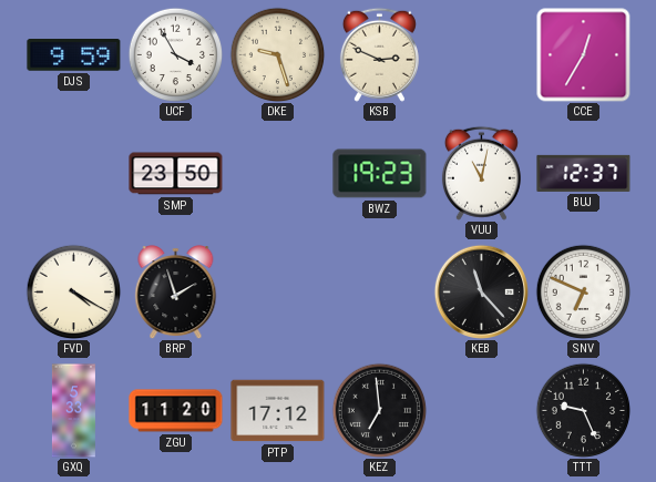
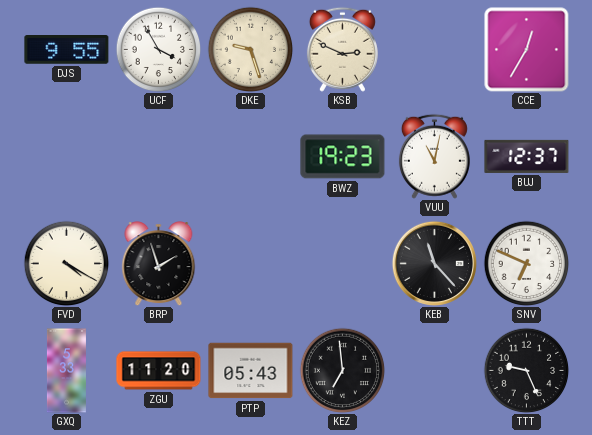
DJS: 9:59 -> 9:55 (67, 50)
SMP: 23:50 -> none (176, 174)
PTP: 17:12 -> 05:43 (251, 371)
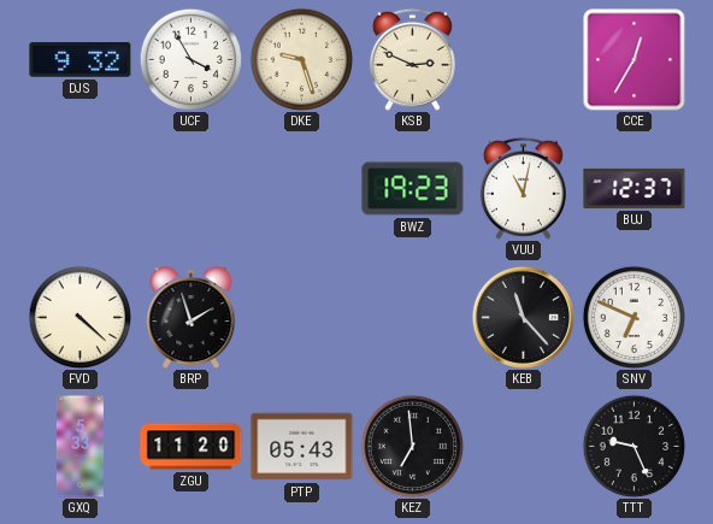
DJS: 9:55 -> 9:32 (81, 60)
FVD: 4:20 -> 4:22 (79, 317)
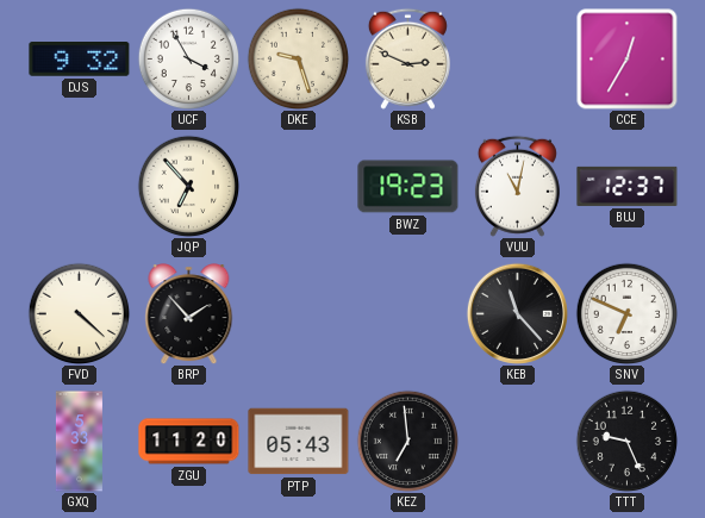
JQP: none -> 6:53 (188, 186)
BRP: 1:57 -> 1:53 (189, 314)
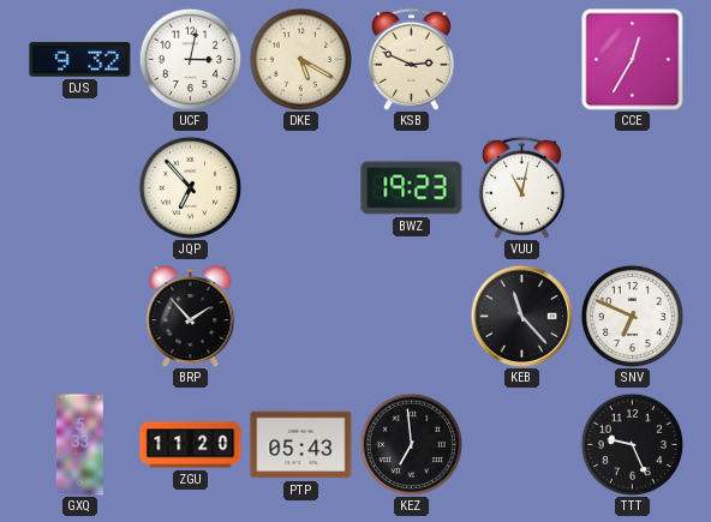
UCF: 3:55 -> 3:02 (190, 59)
DKE: 9:27 -> 5:20 (300, 59)
BUJ: 12:37 -> none (628, 186)
FVD: 4:22 -> none (79, 313)
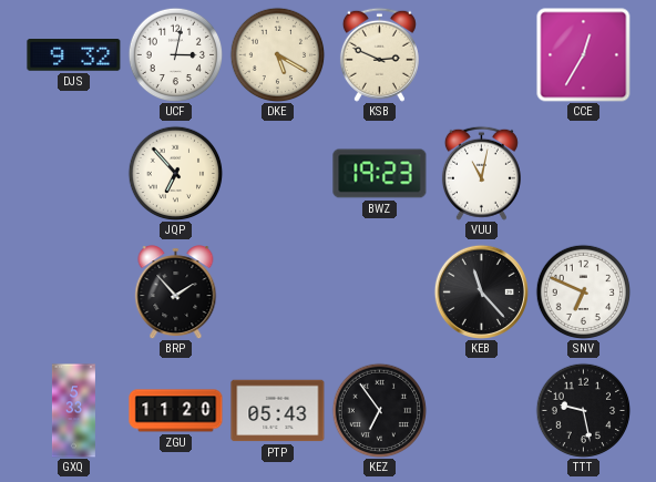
KEZ: 6:59 -> 6:54 (379, 410)
TTT: 9:26 -> 9:28 (583, 410)
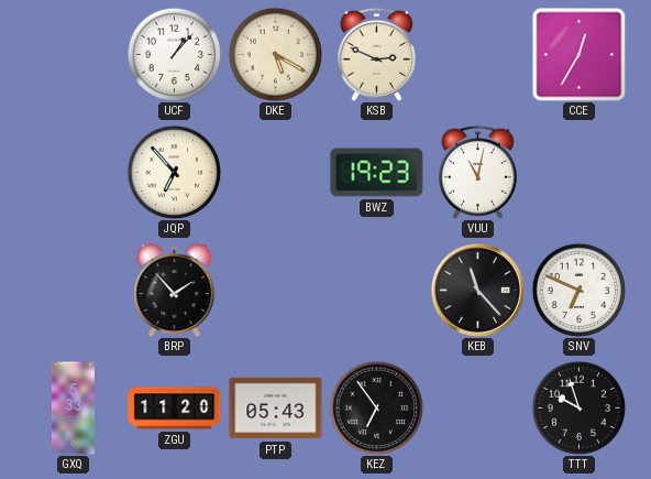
DJS: 9:32 -> none (74, 55)
UCF: 3:02 -> 1:07 (174, 54)
TTT: 9:28 -> 9:57 (578, 407)
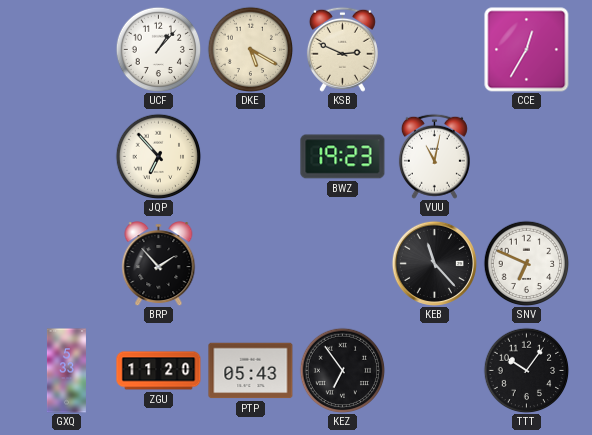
TTT: 9:57 -> 10:06 (526, 370)
